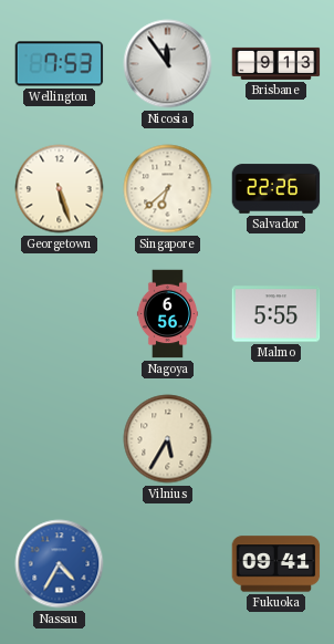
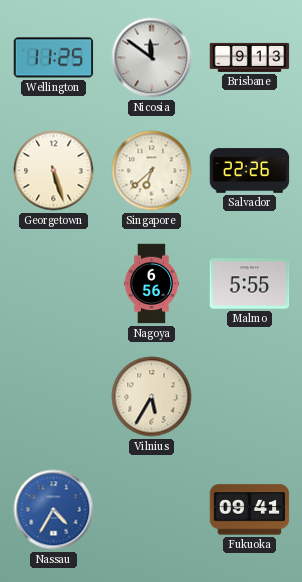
Wellington: 7:53 -> 11:25 (54, 58)
Nicosia: 11:54 -> 11:51 (152, 58)
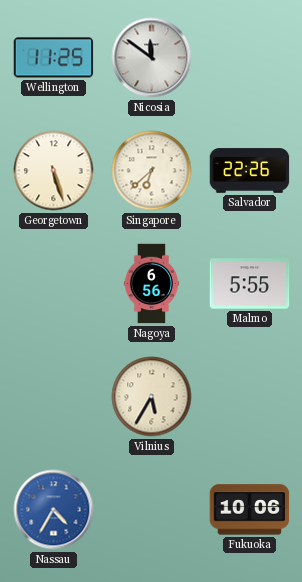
Brisbane: 9:13 -> none (250, 57)
Fukuoka: 09:41 -> 10:06 (250, 510)
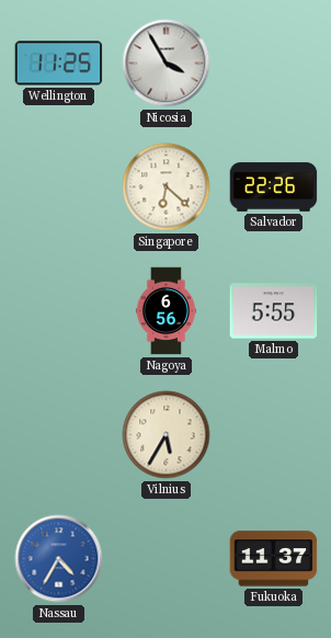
Nicosia: 11:51 -> 3:55 (167, 64)
Georgetown: 5:27 -> none (54, 171)
Singapore: 6:38 -> 6:22 (167, 187)
Fukuoka: 10:06 -> 11:37 (274, 559)
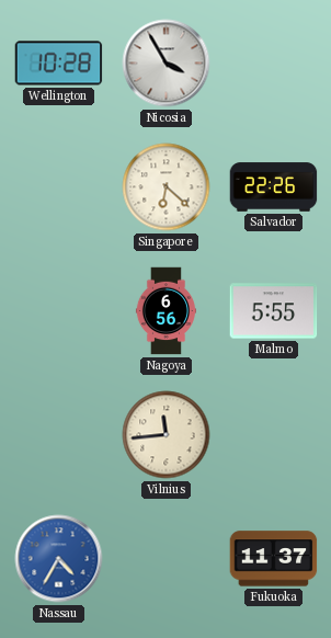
Wellington: 11:25 -> 10:28 (59, 64)
Vilnius: 5:35 -> 11:44 (167, 435)
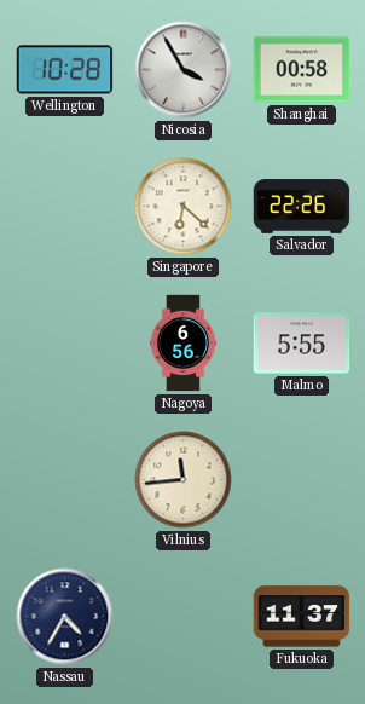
Shanghai: none -> 00:58 (302, 70)
Nassau dial: blue -> navy (65, 617)
